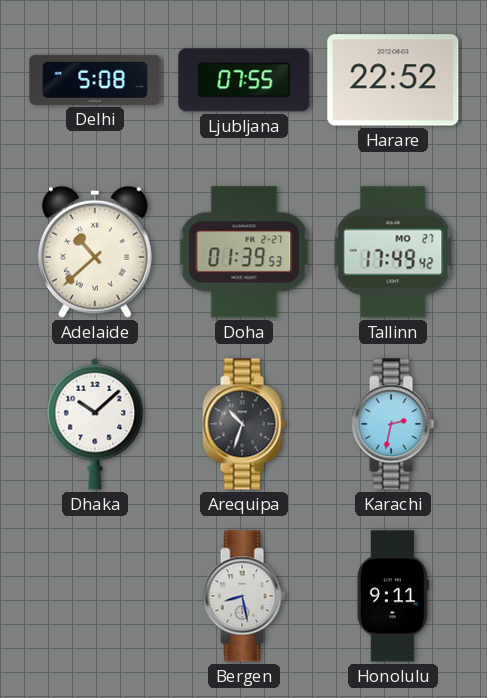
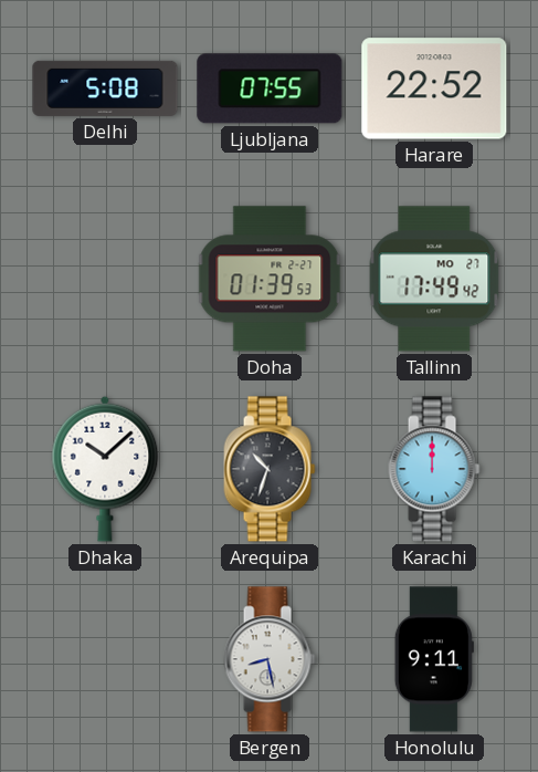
Adelaide: 10:38 -> none (95, 252)
Karachi: 2:32 -> 12:00 (434, 469)
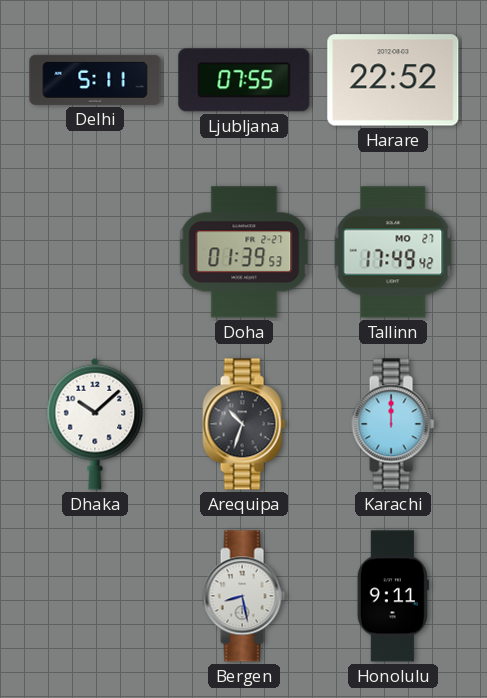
Delhi: 5:08 -> 5:11 (95, 80)
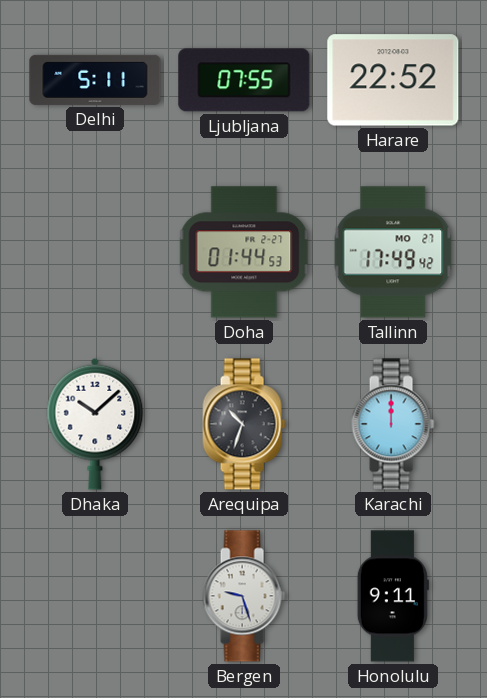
Doha: 01:39 -> 01:44 (244, 252)
Bergen: 8:28 -> 9:27 (244, 596)
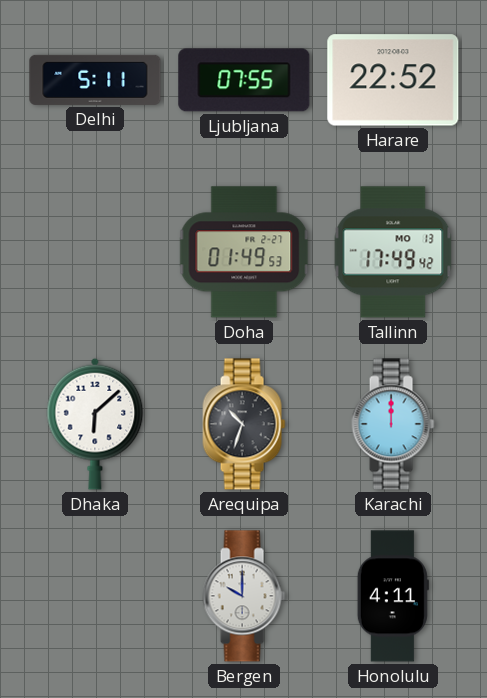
Doha: 01:44 -> 01:49 (244, 252)
Tallinn date: MO 27 -> MO 13 (393, 252)
Dhaka: 10:08 -> 6:08 (95, 424)
Bergen: 9:27 -> 10:00 (244, 596)
Honolulu: 9:11 -> 4:11 (393, 596)
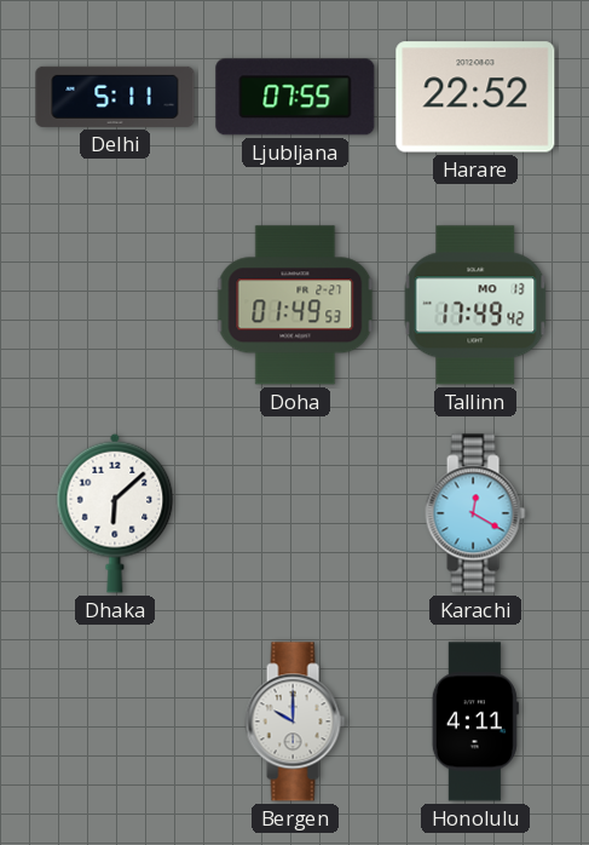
Arequipa: 10:33 -> none (244, 424)
Karachi: 12:00 -> 12:20 (475, 513)
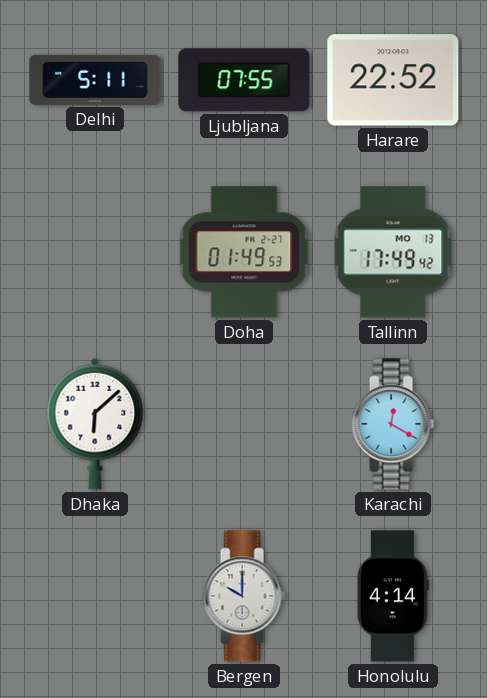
Honolulu: 4:11 -> 4:14 (393, 596)
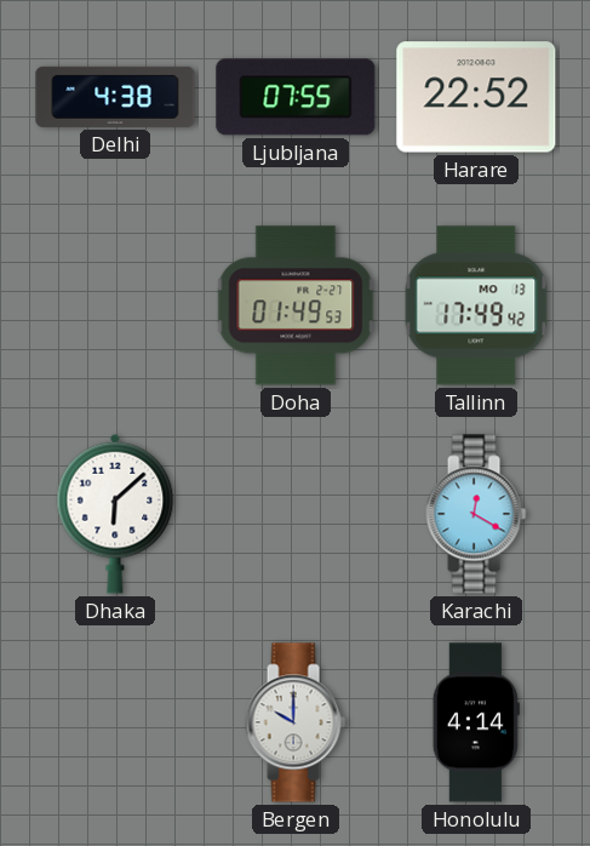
Delhi: 5:11 -> 4:38 (115, 97)
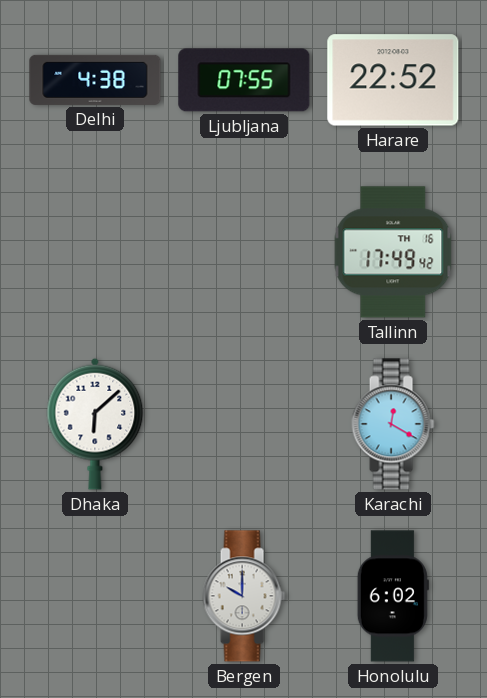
Doha: 01:49 -> none (296, 305)
Tallinn date: MO 13 -> TH 16 (393, 252)
Honolulu: 4:14 -> 6:02 (393, 596)
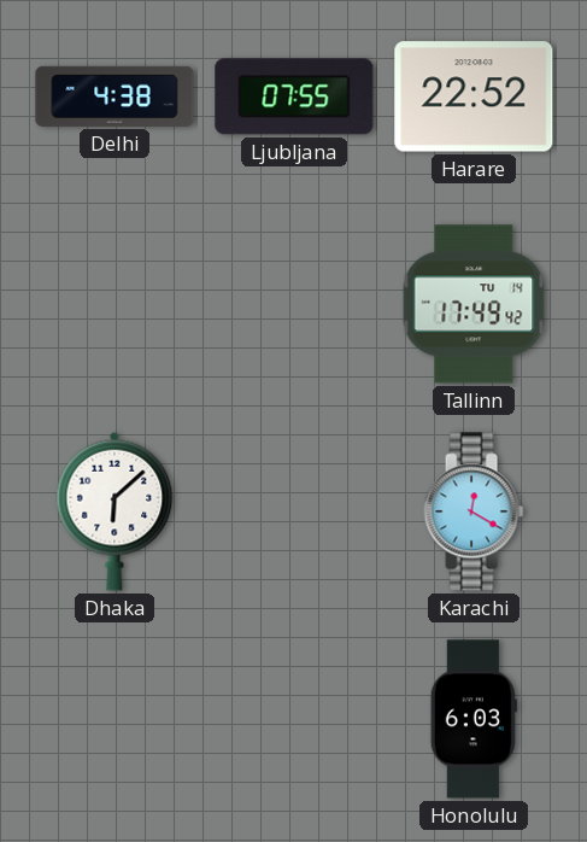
Tallinn date: TH 16 -> TU 14 (474, 304)
Bergen: 10:00 -> none (244, 596)
Honolulu: 6:02 -> 6:03 (474, 719)
